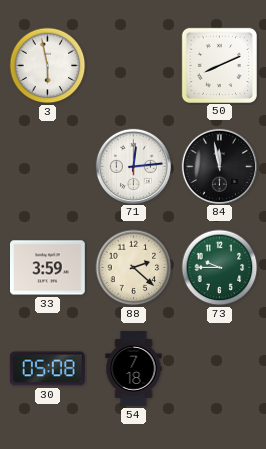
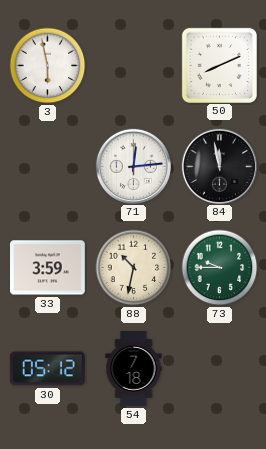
88: 2:22 -> 10:32 (134, 268)
30: 05:08 -> 05:12 (47, 369)
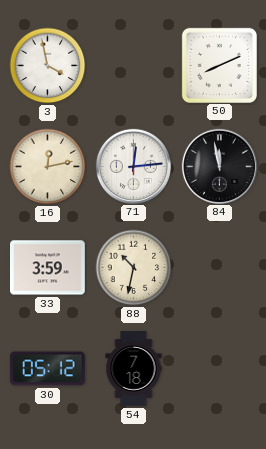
3: 5:58 -> 3:58 (48, 66)
16: none -> 12:13 (48, 167)
73: 9:45 -> none (220, 268)
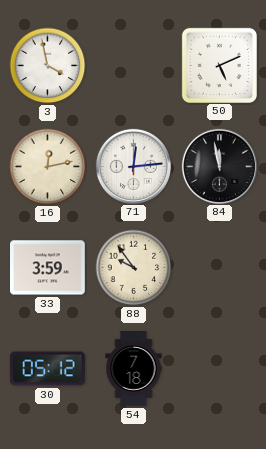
50: 8:11 -> 5:11 (219, 65)
88: 10:32 -> 9:54 (134, 268)
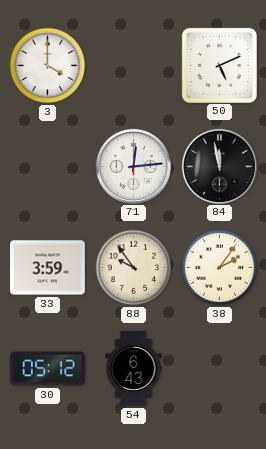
3: 3:58 -> 4:00 (48, 66)
16: 12:13 -> none (48, 167)
38: none -> 2:06 (220, 268)
54: 7:18 -> 6:43 (134, 369)
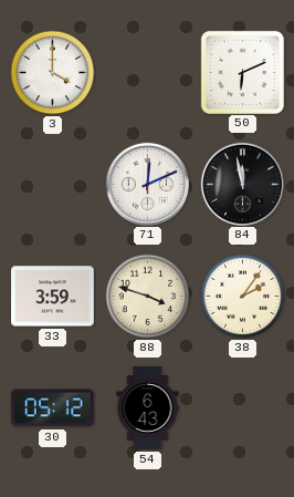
50: 5:11 -> 6:11 (242, 72)
71: 12:14 -> 12:11 (147, 184)
88: 9:54 -> 3:48 (148, 297)
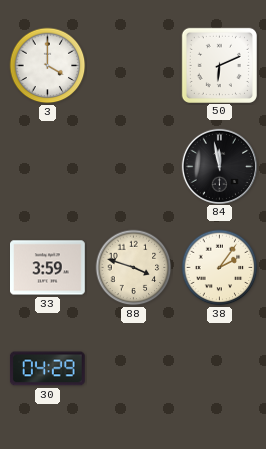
71: 12:11 -> none (147, 184)
30: 05:12 -> 04:29 (47, 369)
54: 6:43 -> none (148, 408)
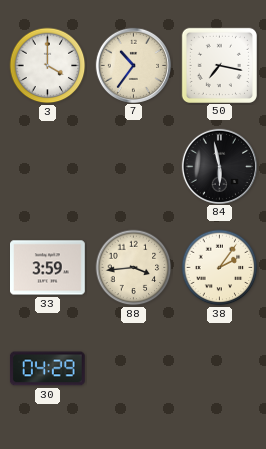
7: none -> 10:36 (133, 65)
50: 6:11 -> 7:17 (219, 65)
84: 11:58 -> 5:58 (219, 166)
88: 3:48 -> 3:44 (134, 268)
